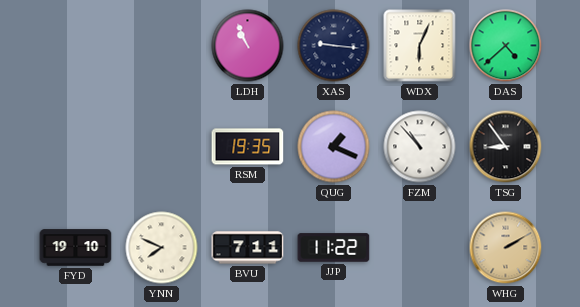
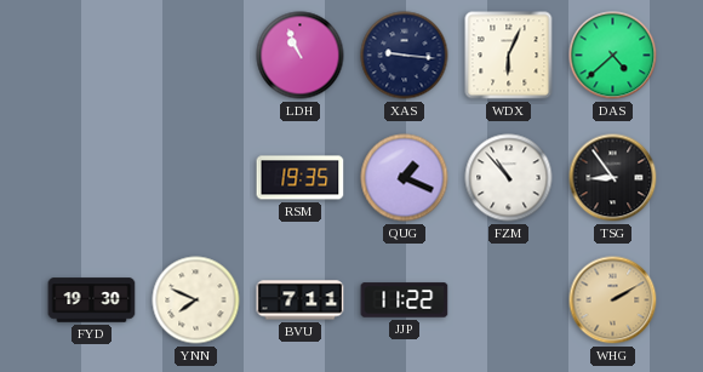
FYD: 19:10 -> 19:30 (92, 301)
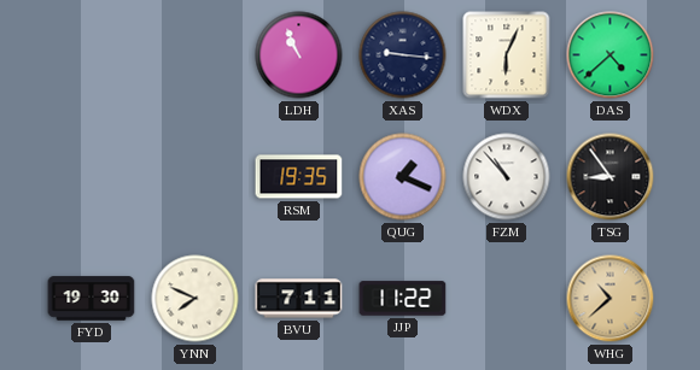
WHG: 2:10 -> 10:38 (611, 299)
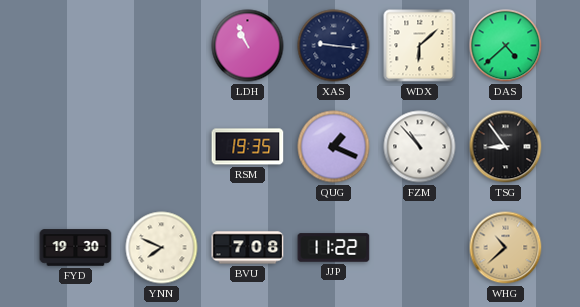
WDX: 6:04 -> 6:08 (420, 46)
BVU: 7:11 -> 7:08 (248, 248)
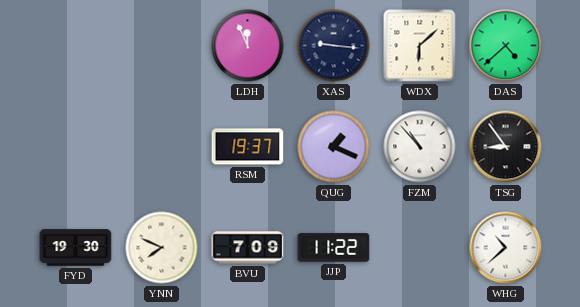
LDH: 10:56 -> 11:56 (248, 46)
RSM: 19:35 -> 19:37 (248, 147)
BVU: 7:08 -> 7:09 (248, 248)
WHG dial: champagne -> white (506, 248)
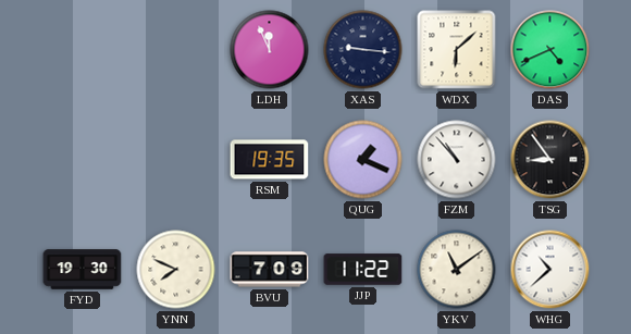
DAS: 4:38 -> 4:41 (550, 50)
RSM: 19:37 -> 19:35 (270, 160)
YKV: none -> 11:09 (457, 270)
